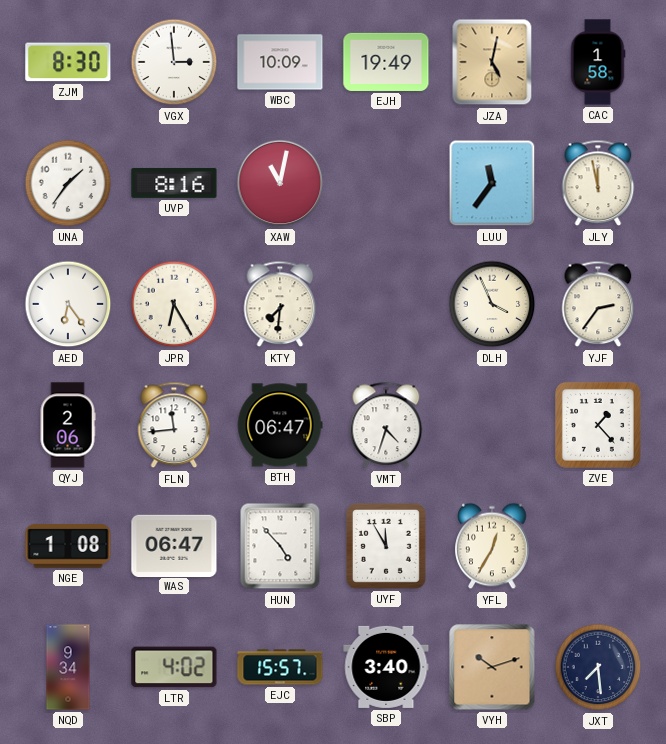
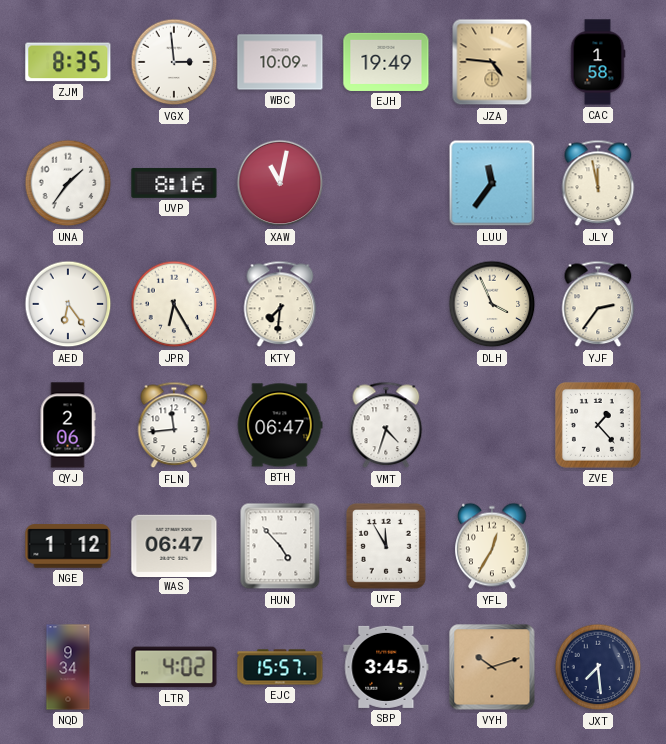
ZJM: 8:30 -> 8:35 (68, 62)
JZA: 5:02 -> 4:46 (492, 62)
NGE: 1:08 -> 1:12 (68, 546)
SBP: 3:40 -> 3:45 (386, 667)
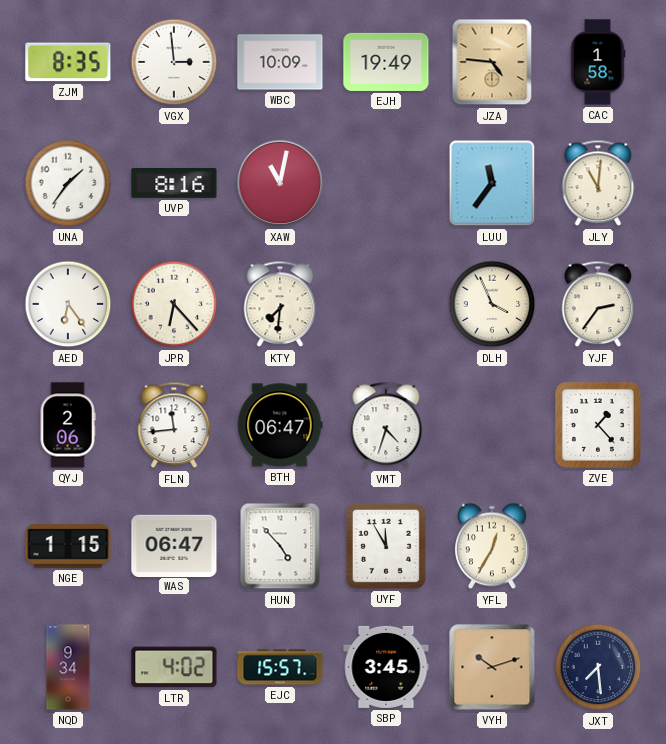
JLY: 11:58 -> 11:01 (598, 183)
JPR: 6:25 -> 6:23 (174, 304)
NGE: 1:12 -> 1:15 (68, 546)
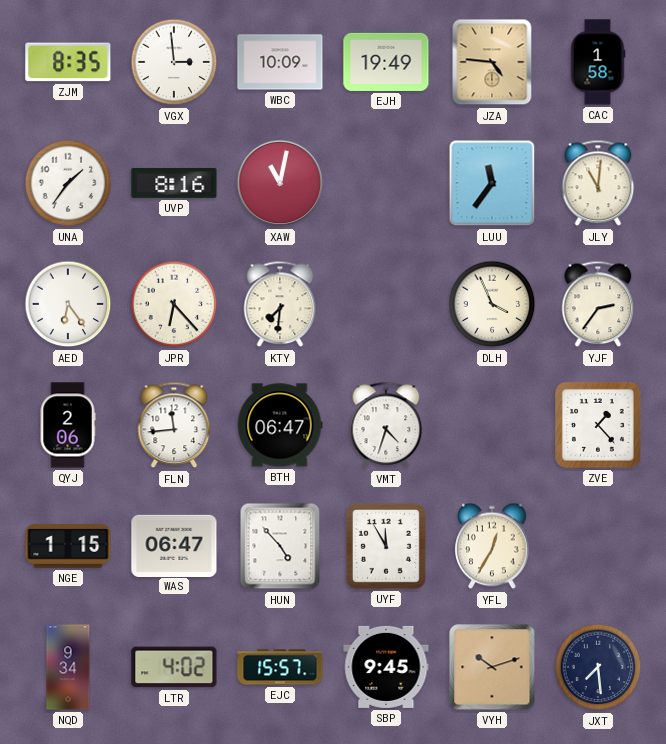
SBP: 3:45 -> 9:45 (386, 667)
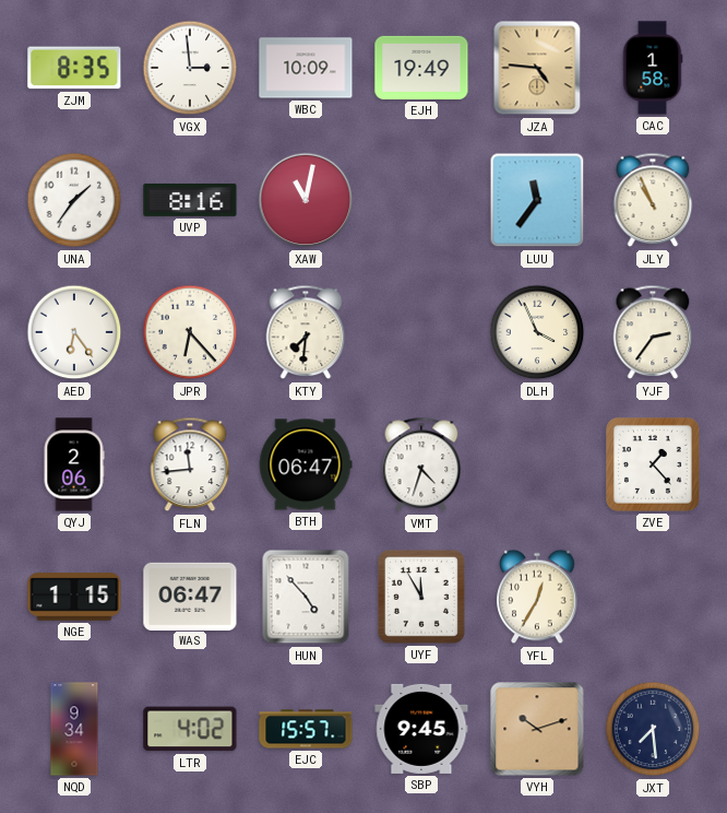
JLY: 11:01 -> 10:56 (653, 200)
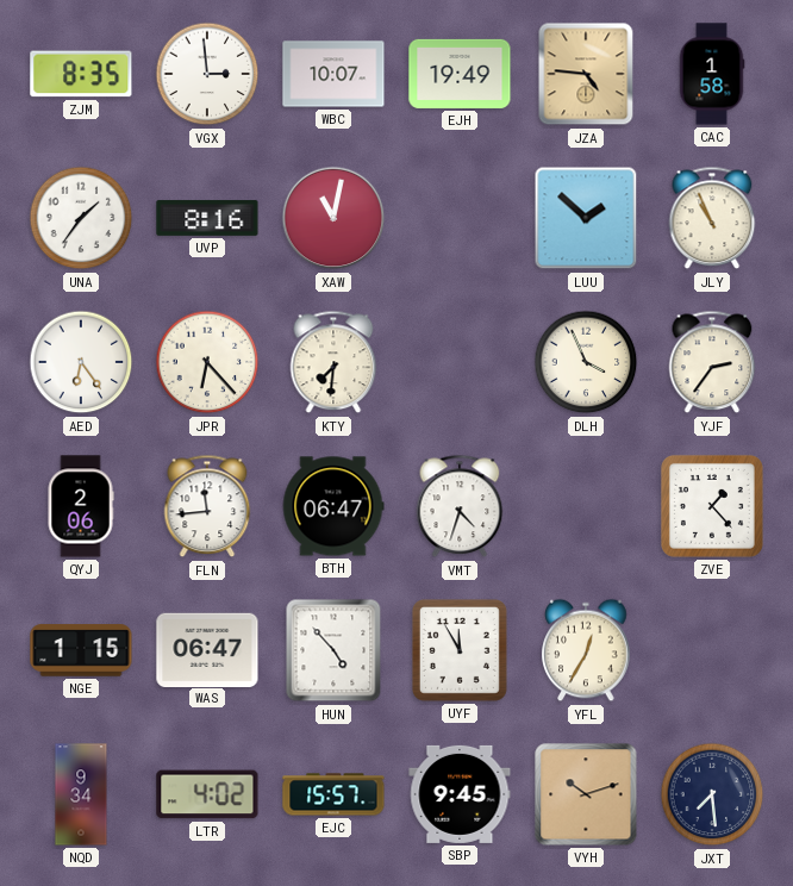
WBC: 10:09 -> 10:07 (333, 74)
LUU: 11:36 -> 1:52 (586, 218)
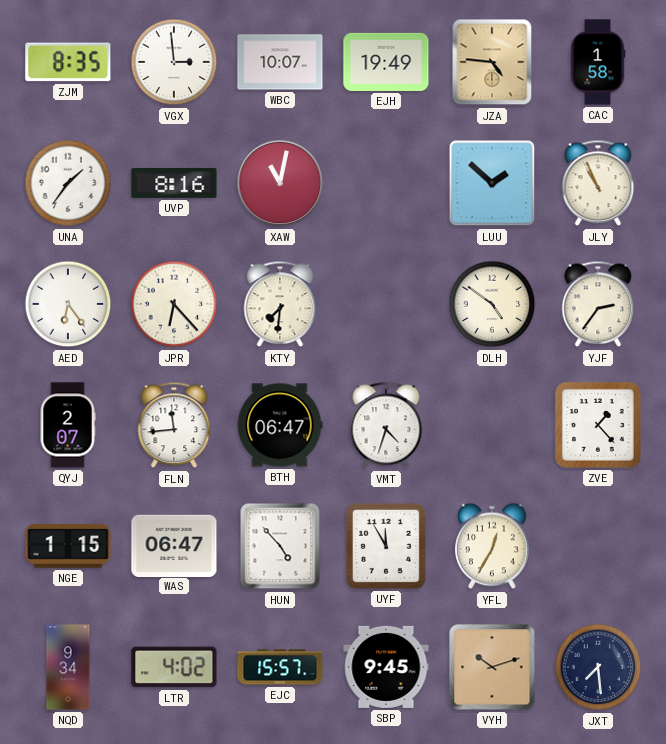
DLH: 3:56 -> 4:51 (492, 304)
QYJ: 2:06 -> 2:07 (68, 425)
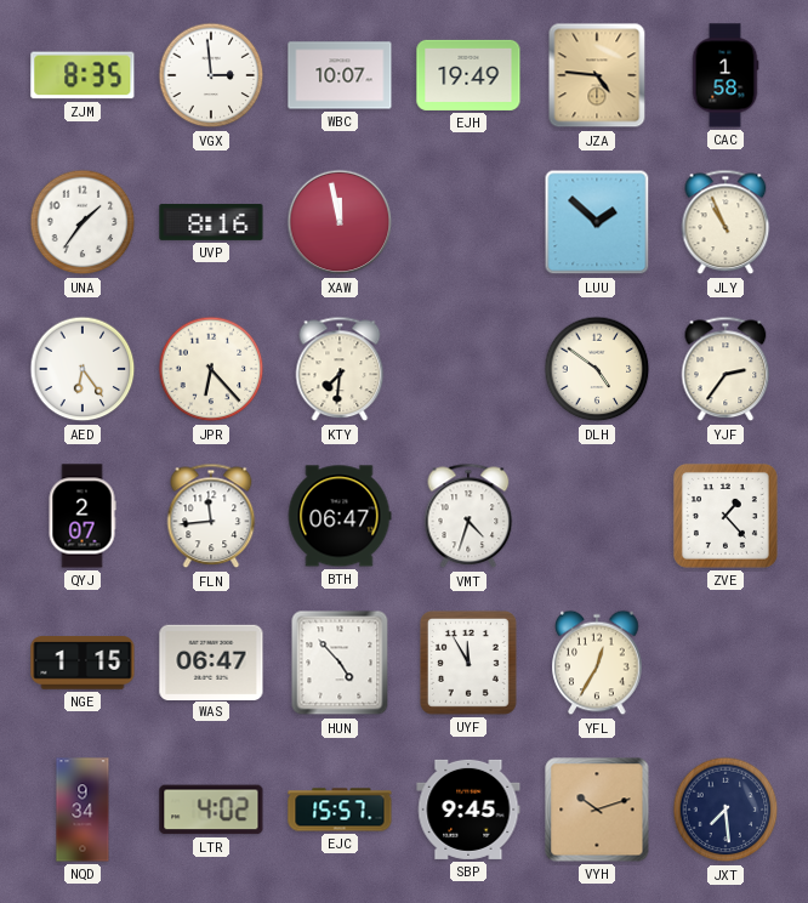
XAW: 11:02 -> 11:58 (340, 222)
